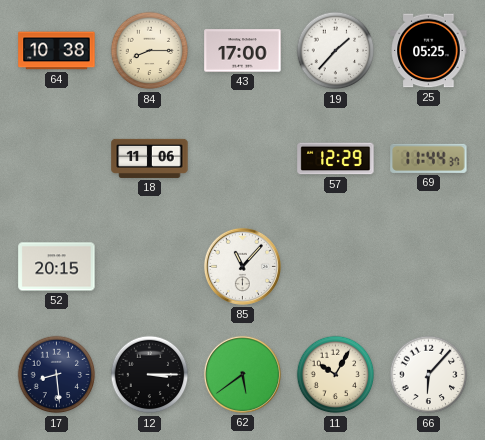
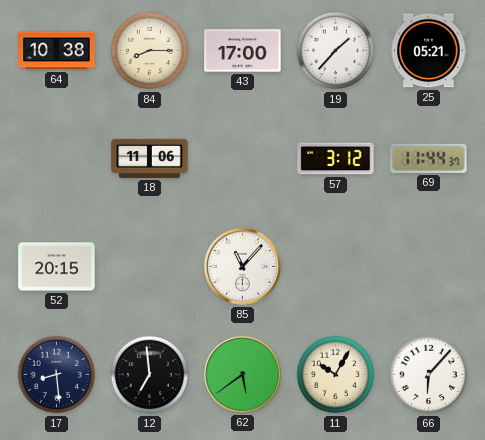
25: 05:25 -> 05:21 (429, 51)
57: 12:29 -> 3:12 (336, 159)
12: 3:15 -> 6:59 (150, 375)
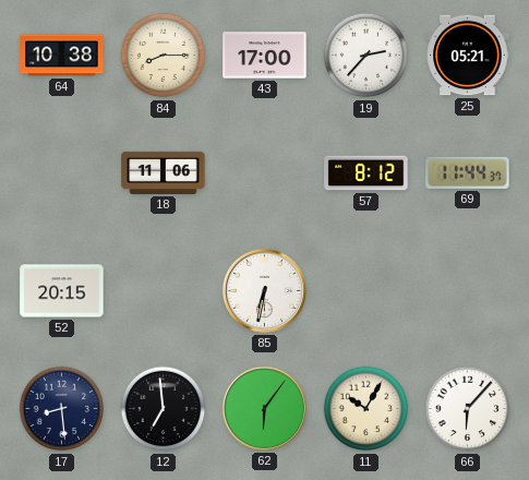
19: 1:37 -> 2:37 (366, 56)
57: 3:12 -> 8:12 (366, 173)
85: 11:07 -> 6:32 (264, 290)
62: 5:39 -> 6:06 (264, 408)
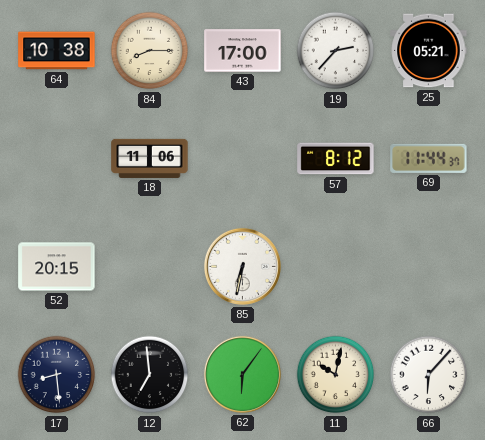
11: 10:05 -> 10:02 (336, 375)
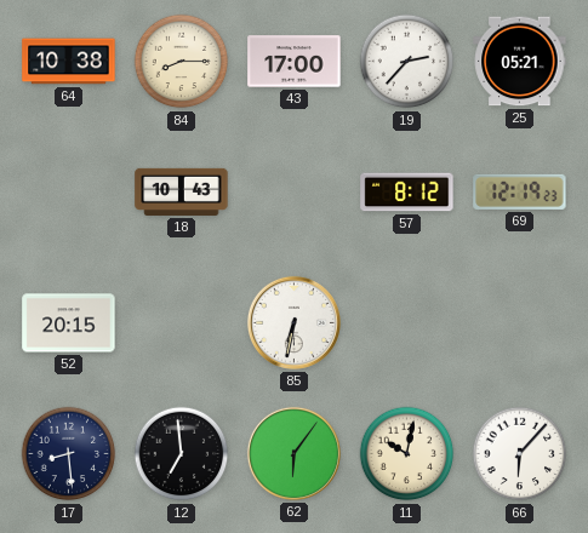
18: 11:06 -> 10:43 (182, 191)
69: 11:44 -> 12:19 (520, 191)
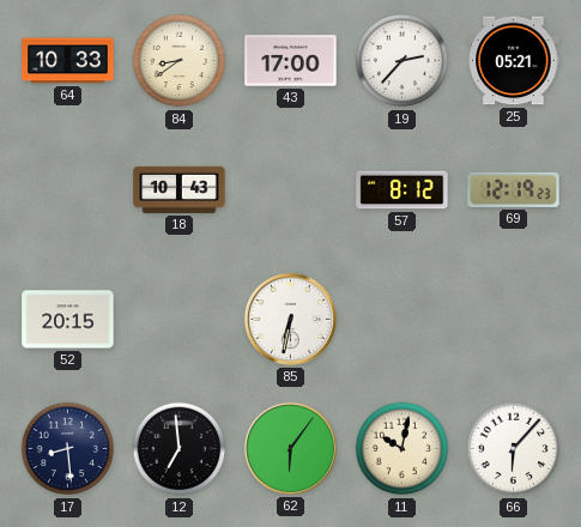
64: 10:38 -> 10:33 (68, 61)
84: 8:15 -> 8:39 (180, 61)
